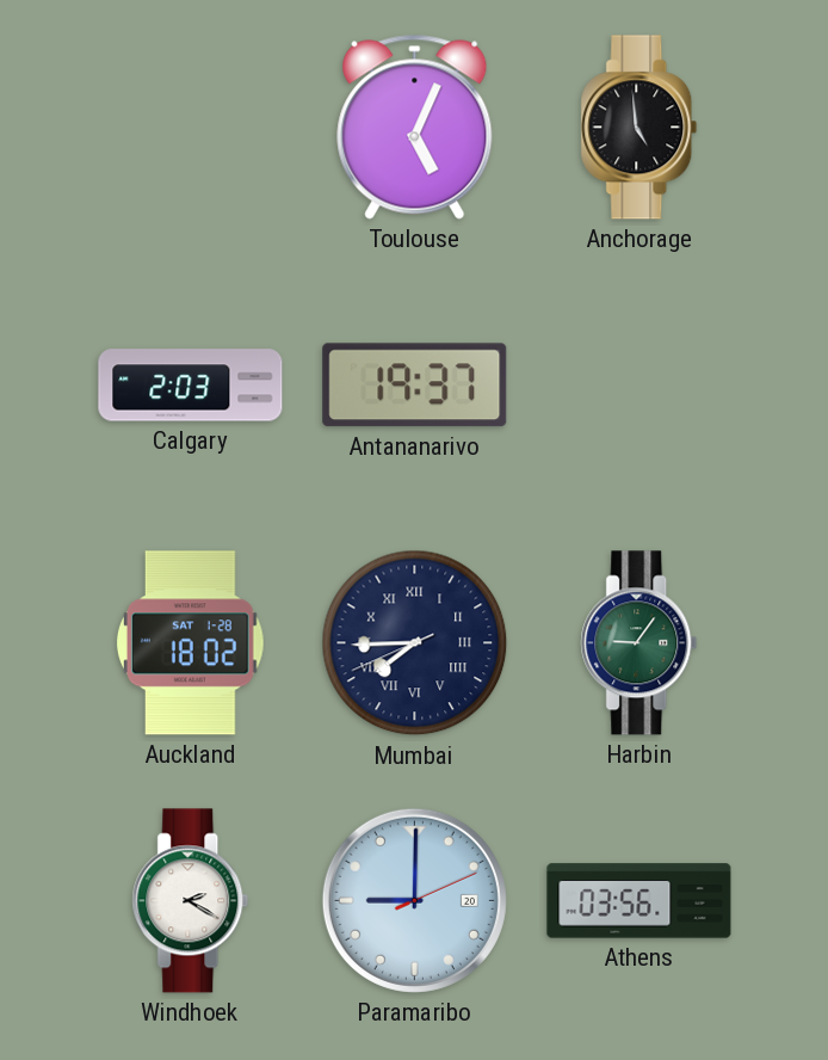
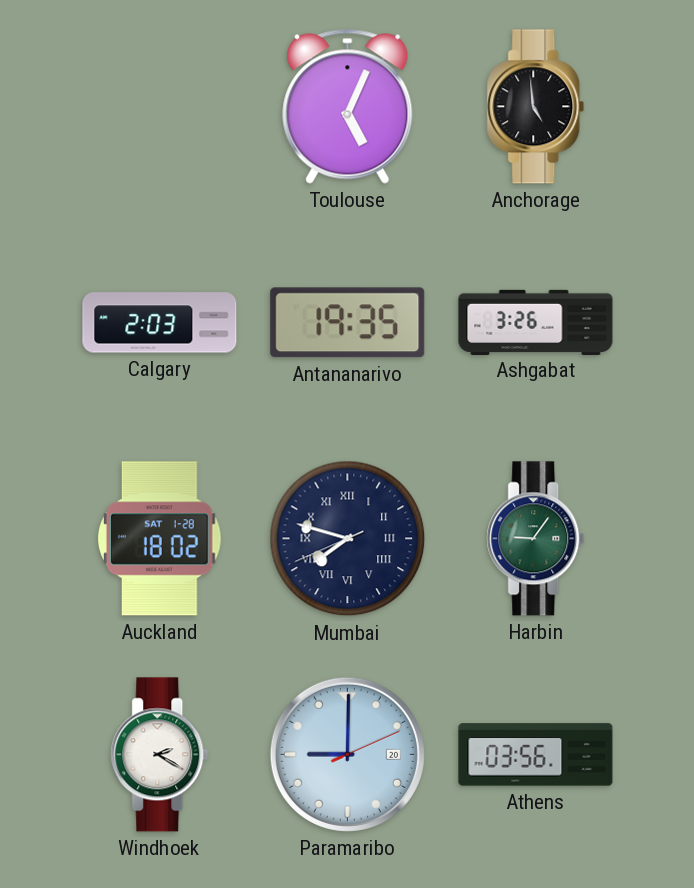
Antananarivo: 19:37 -> 19:35 (348, 323)
Ashgabat: none -> 3:26 (536, 322)
Mumbai: 7:44 -> 7:47 (348, 539)
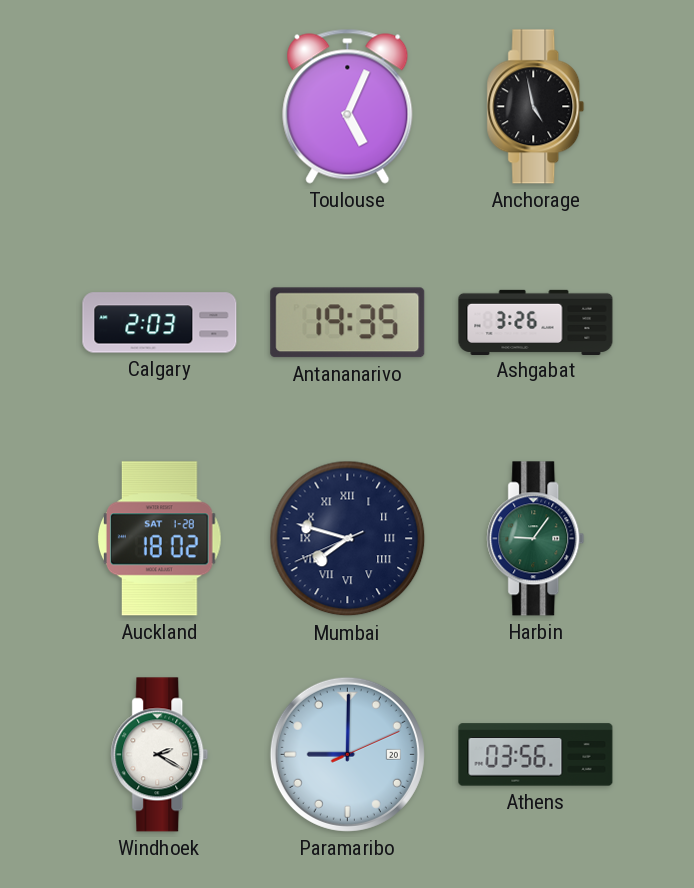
Anchorage: 4:59 -> 4:58 (536, 107)
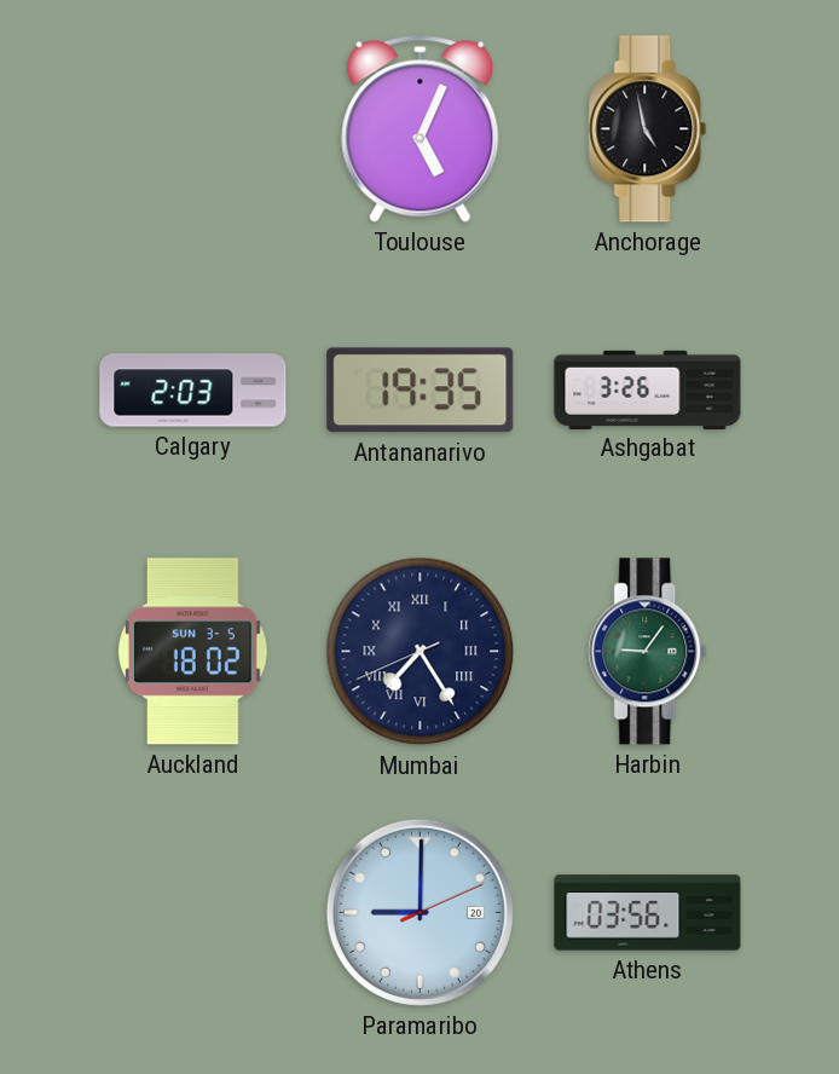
Auckland date: SAT 1-28 -> SUN 3-5 (193, 652)
Mumbai: 7:47 -> 7:24 (421, 652)
Windhoek: 2:20 -> none (160, 755)
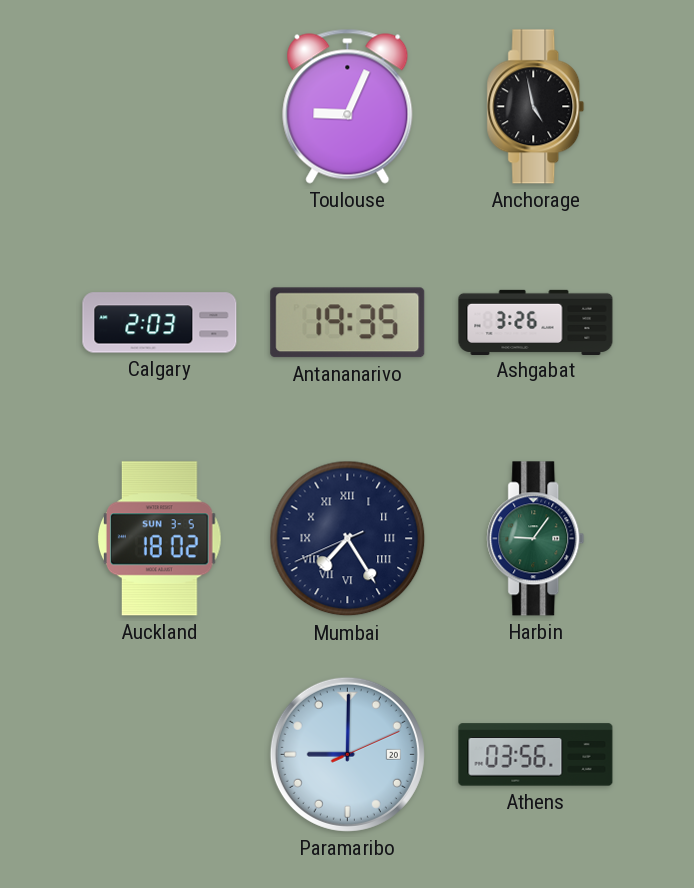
Toulouse: 5:04 -> 9:04 (348, 106)
